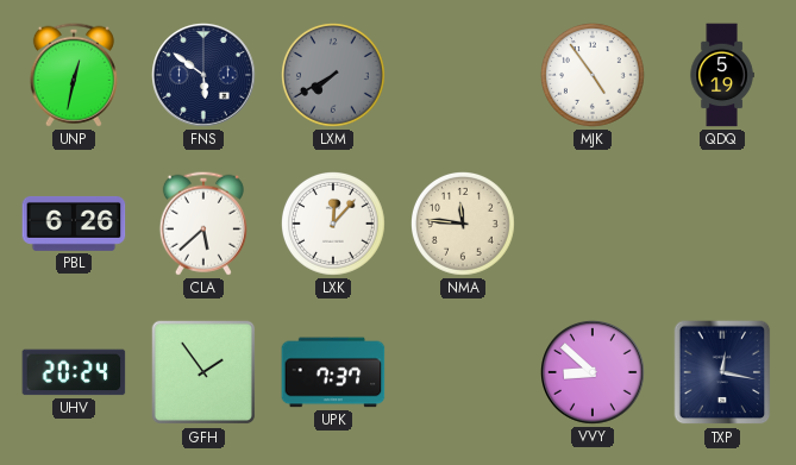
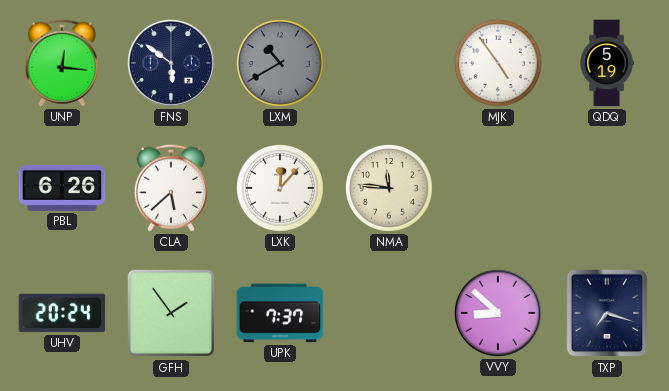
UNP: 12:32 -> 12:16 (62, 63)
LXM: 7:40 -> 10:40 (281, 64)
TXP: 12:17 -> 7:18 (607, 313)
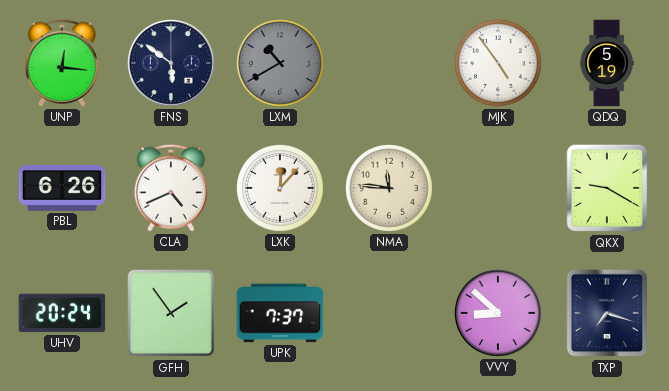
CLA: 5:38 -> 4:41 (171, 188)
QKX: none -> 9:20 (607, 188)
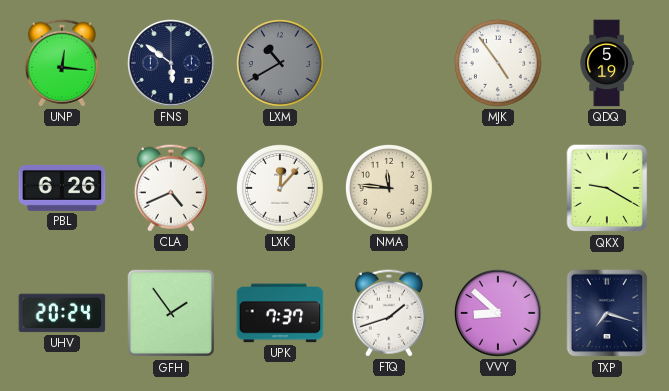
FTQ: none -> 1:42 (389, 313)
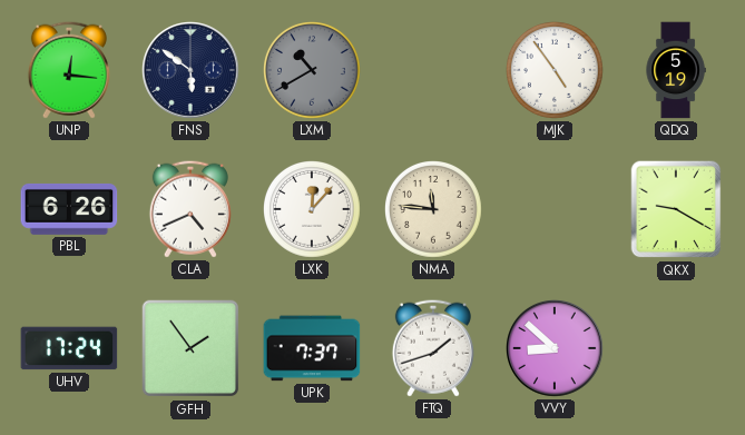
UHV: 20:24 -> 17:24 (69, 348)
TXP: 7:18 -> none (607, 313)
